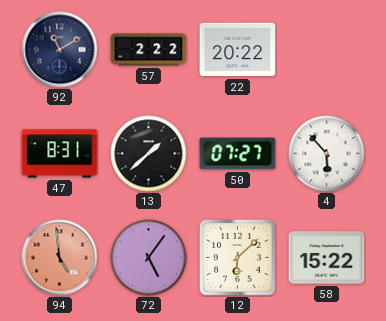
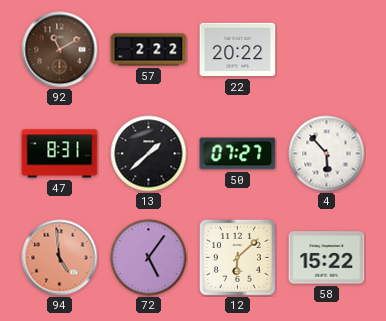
92 dial: navy -> brown (60, 50)
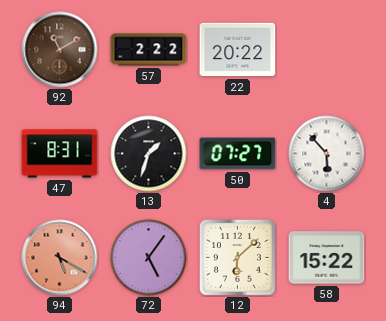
13: 1:38 -> 1:33 (149, 154)
94: 4:59 -> 5:20 (60, 258)
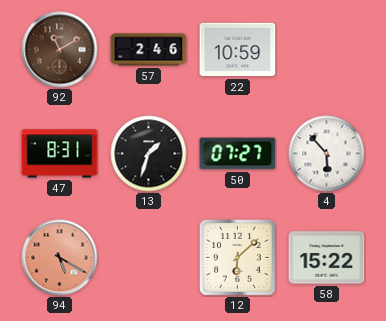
57: 2:22 -> 2:46 (149, 50)
22: 20:22 -> 10:59 (238, 50)
72: 5:06 -> none (149, 258)
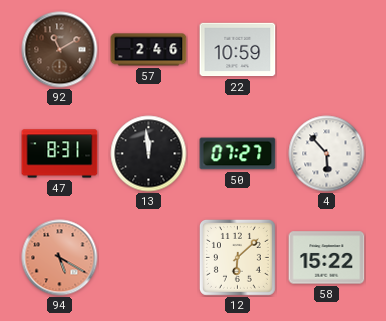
13: 1:33 -> 11:59 (149, 154)
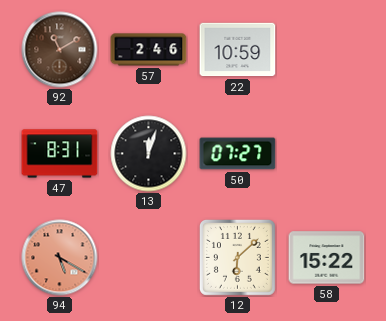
13: 11:59 -> 12:03 (149, 154)
4: 5:53 -> none (327, 154)
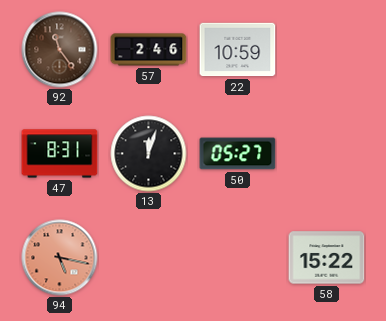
92: 11:10 -> 11:24 (60, 50)
50: 07:27 -> 05:27 (238, 154)
94: 5:20 -> 5:17 (60, 258)
12: 6:08 -> none (237, 257)
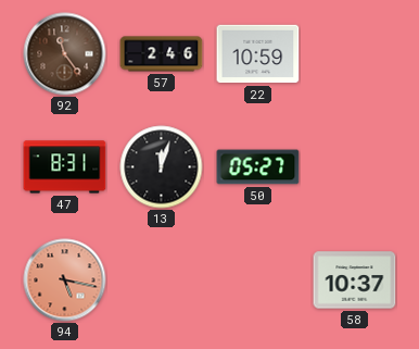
58: 15:22 -> 10:37 (355, 281)
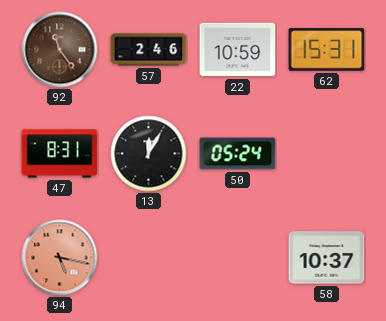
62: none -> 15:31 (327, 50)
13: 12:03 -> 12:05 (149, 154)
50: 05:27 -> 05:24 (238, 154)
